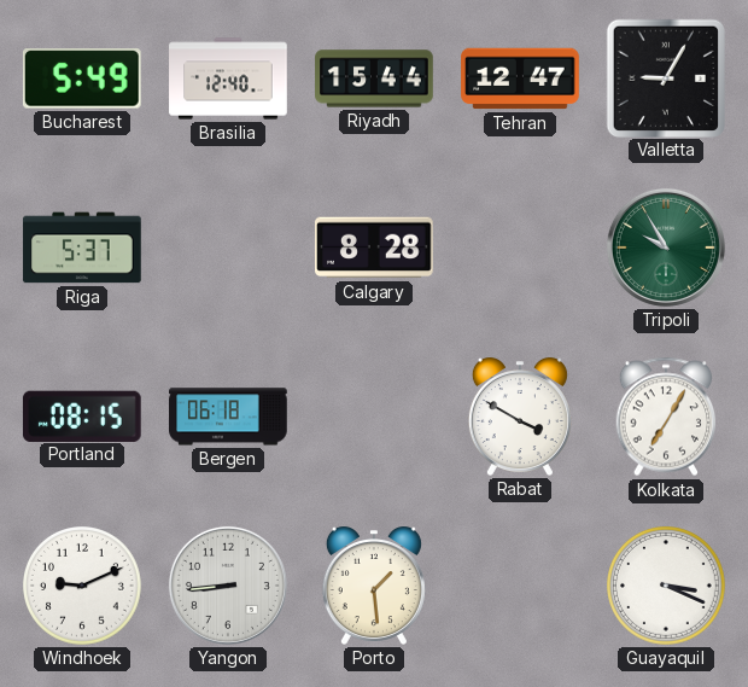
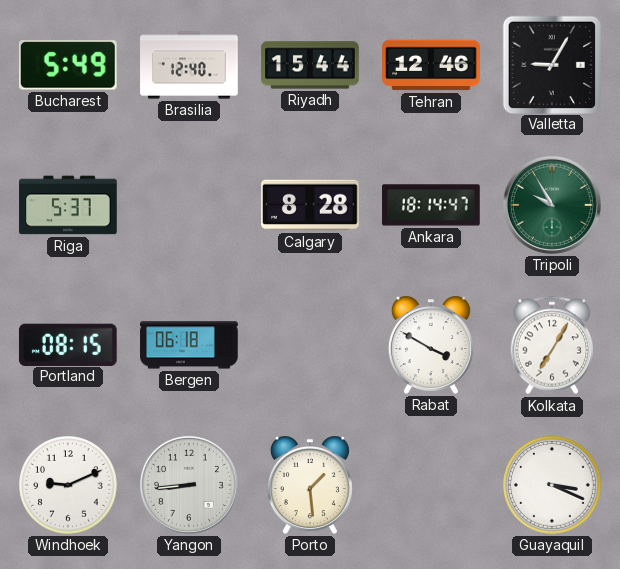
Tehran: 12:47 -> 12:46 (431, 65)
Ankara: none -> 18:14 (431, 205)
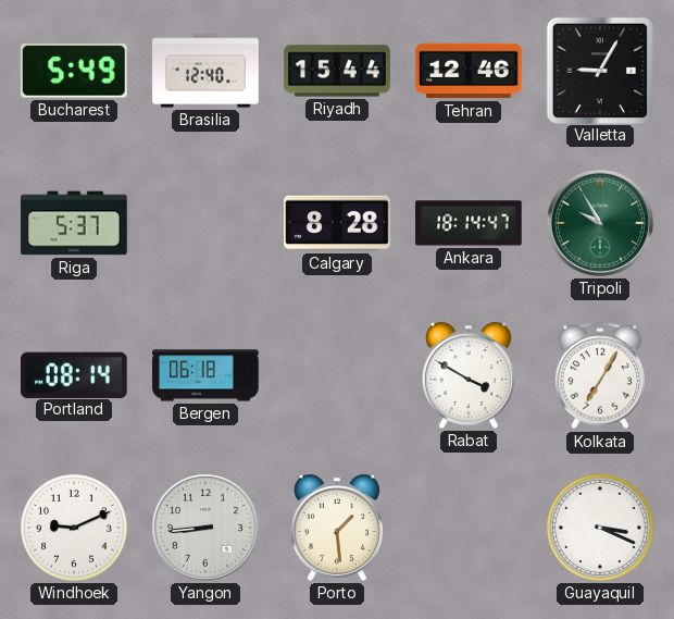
Portland: 08:15 -> 08:14 (74, 374)
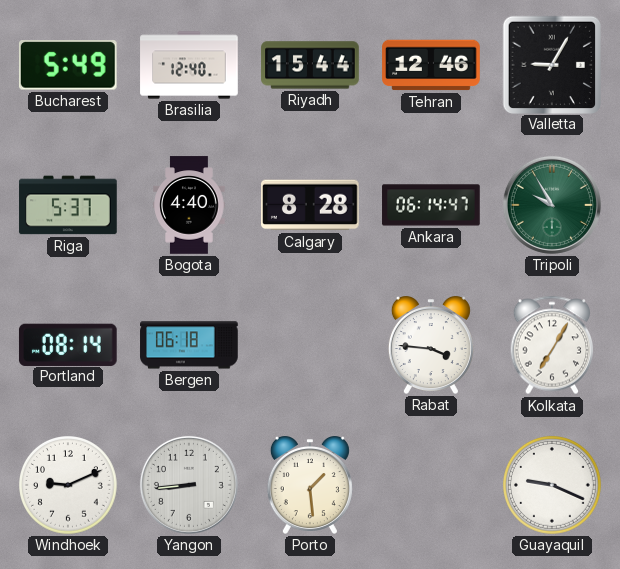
Bogota: none -> 4:40 (189, 205)
Ankara: 18:14 -> 06:14 (431, 205)
Rabat: 3:50 -> 3:46 (431, 346)
Guayaquil: 3:19 -> 9:19 (553, 486)
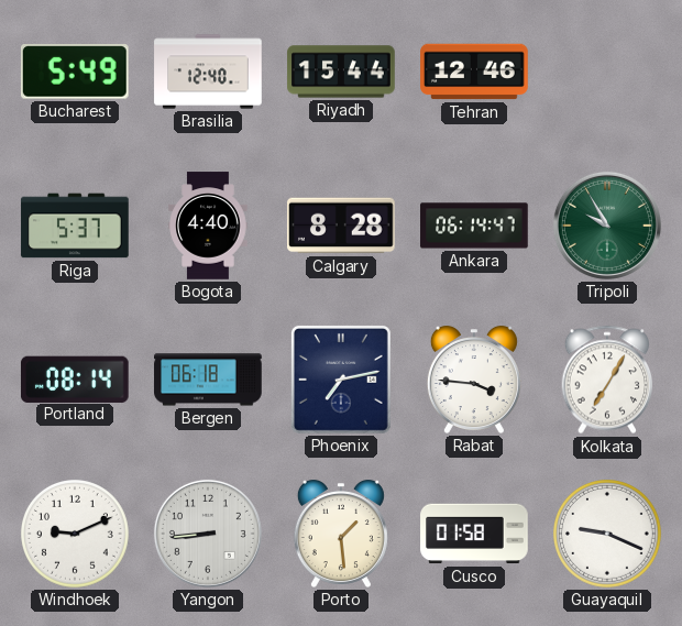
Valletta: 9:05 -> none (551, 64)
Phoenix: none -> 7:13 (341, 380)
Cusco: none -> 01:58 (474, 534)
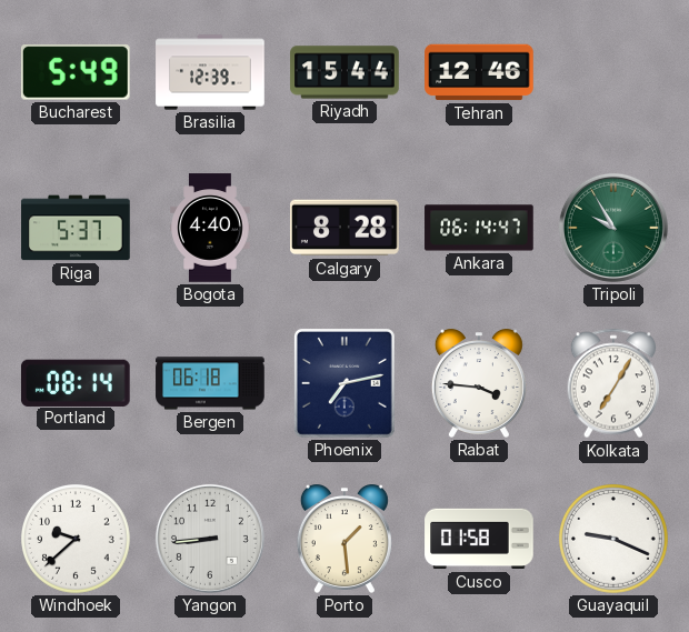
Brasilia: 12:40 -> 12:39 (210, 72)
Windhoek: 9:11 -> 9:38 (77, 540)
